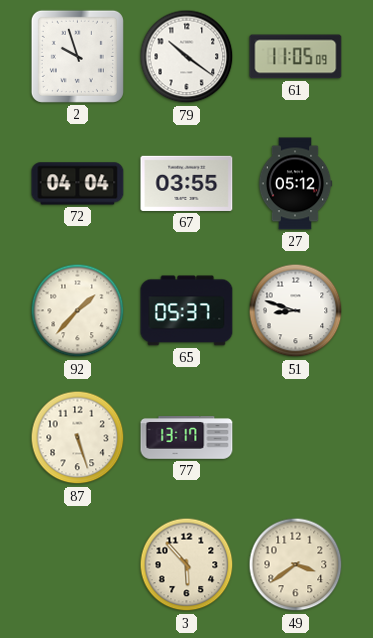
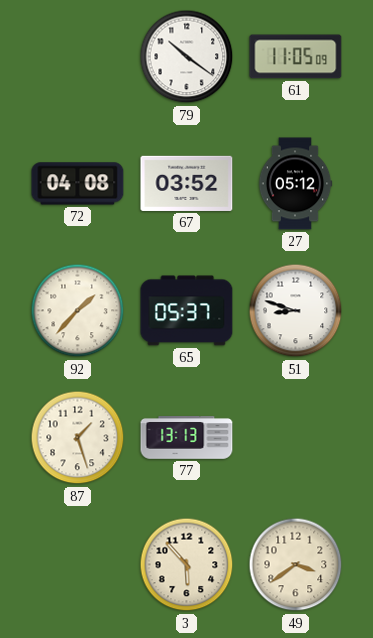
2: 9:57 -> none (77, 56)
72: 04:04 -> 04:08 (78, 184)
67: 03:55 -> 03:52 (187, 183)
87: 5:27 -> 1:27 (78, 438)
77: 13:17 -> 13:13 (187, 438)
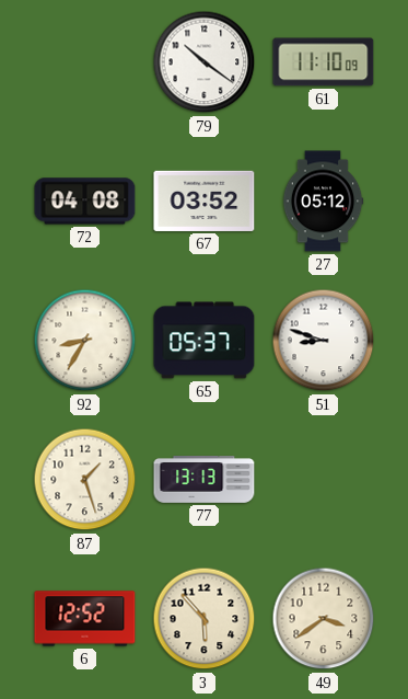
61: 11:05 -> 11:10 (324, 62)
92: 1:37 -> 8:35 (85, 341)
6: none -> 12:52 (85, 619)
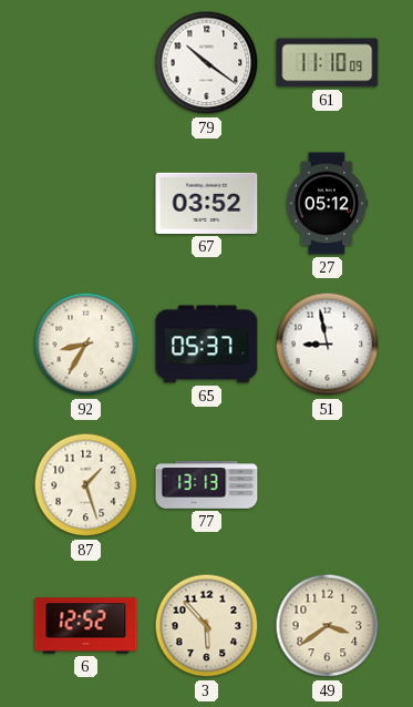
72: 04:08 -> none (85, 202)
51: 8:48 -> 8:58 (328, 345)
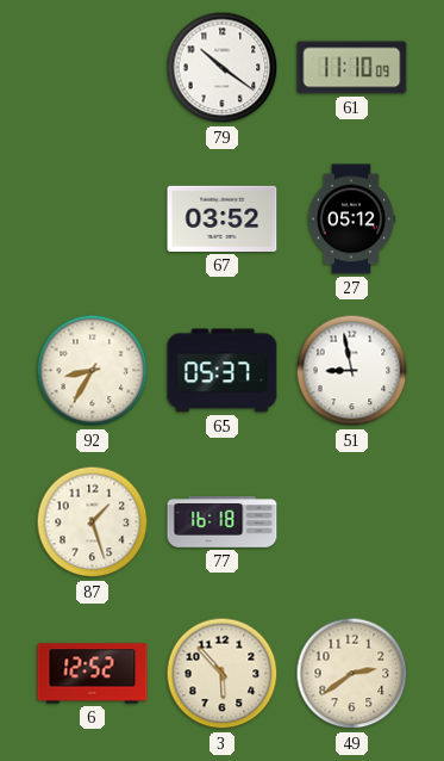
77: 13:13 -> 16:18 (223, 522)
49: 3:39 -> 2:39 (352, 674)
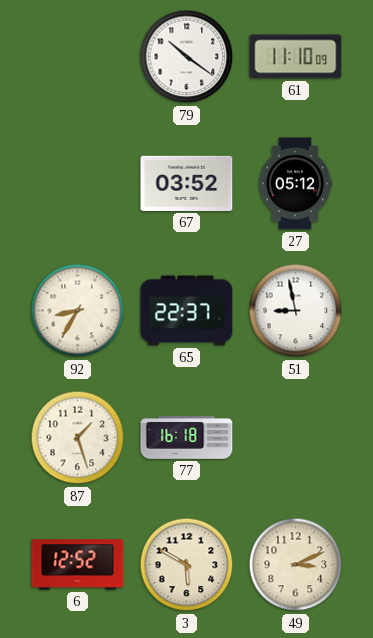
65: 05:37 -> 22:37 (187, 311)
3: 5:53 -> 5:50 (187, 565)
49: 2:39 -> 3:11 (296, 565)
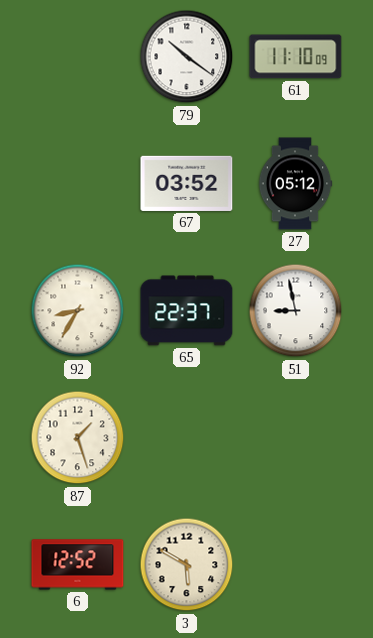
77: 16:18 -> none (187, 438)
49: 3:11 -> none (296, 565)
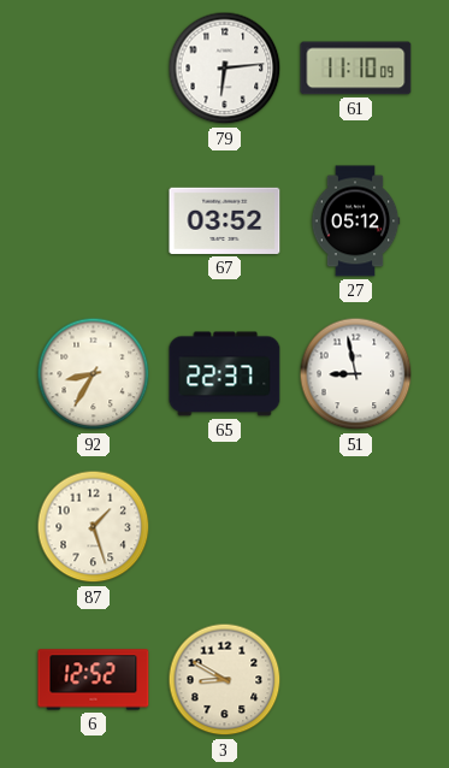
79: 10:21 -> 6:14 (225, 69)
3: 5:50 -> 8:50 (225, 680)
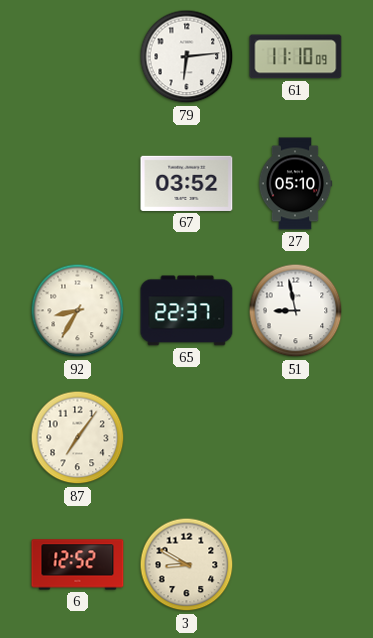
27: 05:12 -> 05:10 (295, 184)
87: 1:27 -> 7:06 (78, 438)
